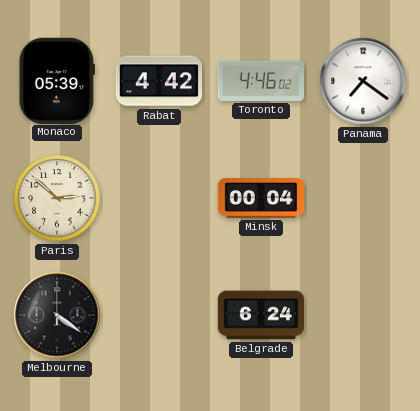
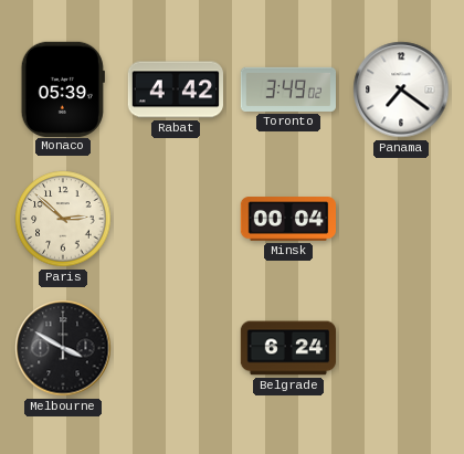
Toronto: 4:46 -> 3:49 (287, 89)
Melbourne: 4:21 -> 3:50 (63, 348)
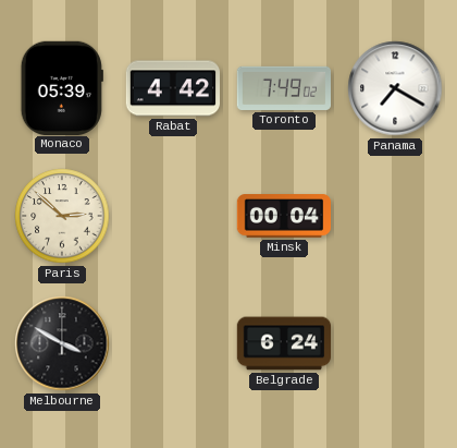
Toronto: 3:49 -> 7:49 (283, 88)
Panama: 7:21 -> 7:20 (395, 88)
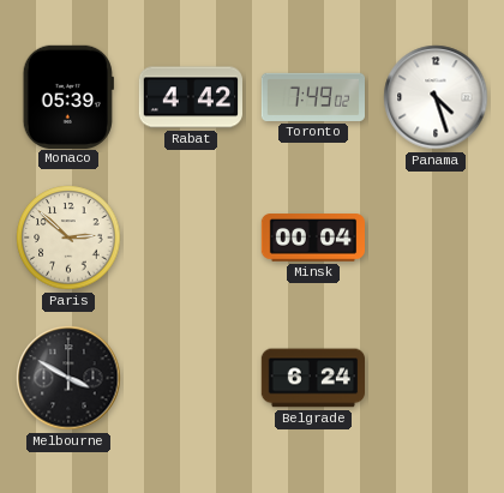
Panama: 7:20 -> 4:27 (436, 97)
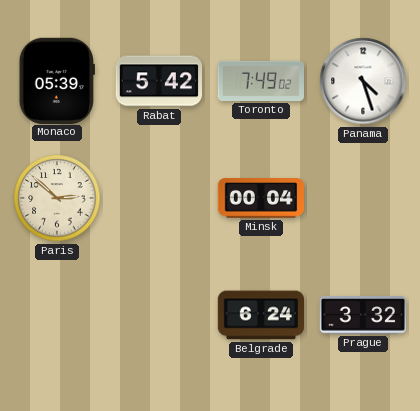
Rabat: 4:42 -> 5:42 (158, 81)
Melbourne: 3:50 -> none (68, 378)
Prague: none -> 3:32 (362, 315)
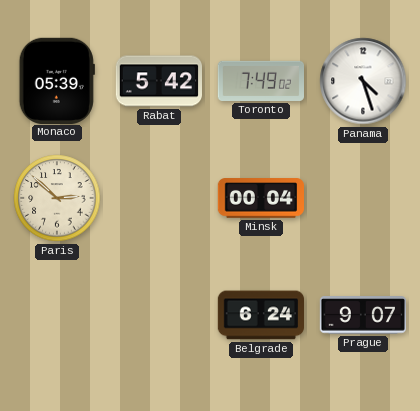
Prague: 3:32 -> 9:07 (362, 315)
